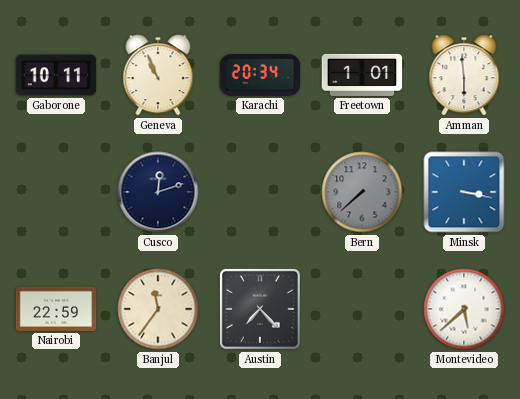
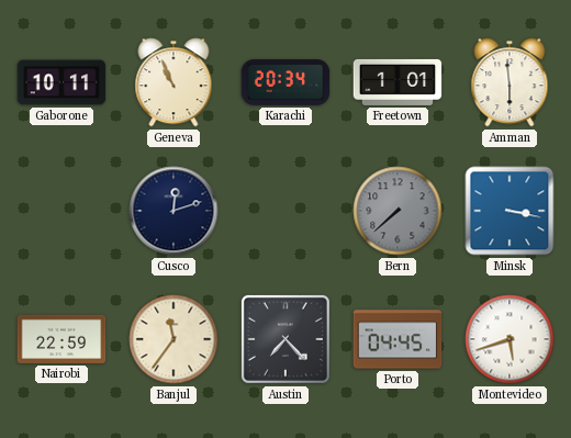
Porto: none -> 04:45 (398, 339)
Montevideo: 5:38 -> 5:42 (510, 339)
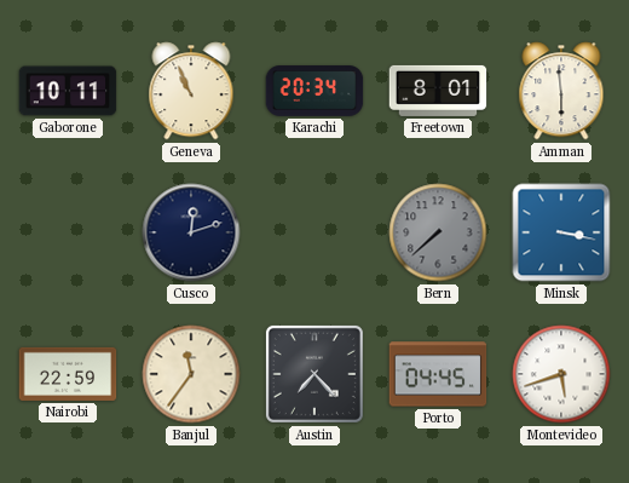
Freetown: 1:01 -> 8:01 (438, 91)
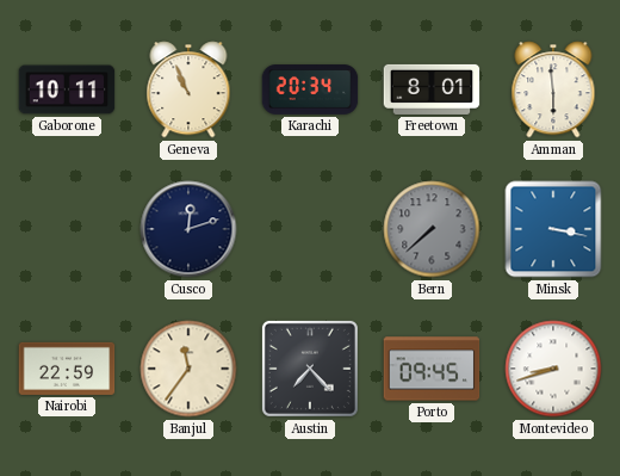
Porto: 04:45 -> 09:45 (432, 369)
Montevideo: 5:42 -> 8:42 (553, 369)
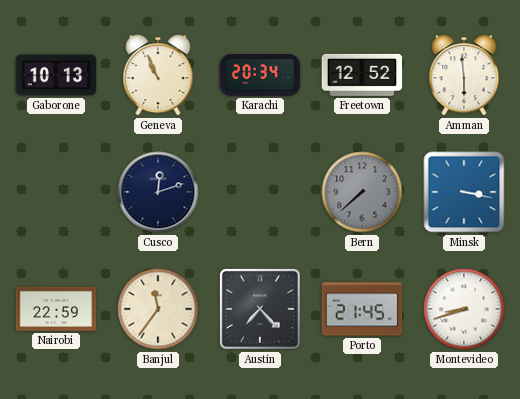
Gaborone: 10:11 -> 10:13 (56, 75)
Freetown: 8:01 -> 12:52 (362, 75)
Porto: 09:45 -> 21:45 (362, 309)
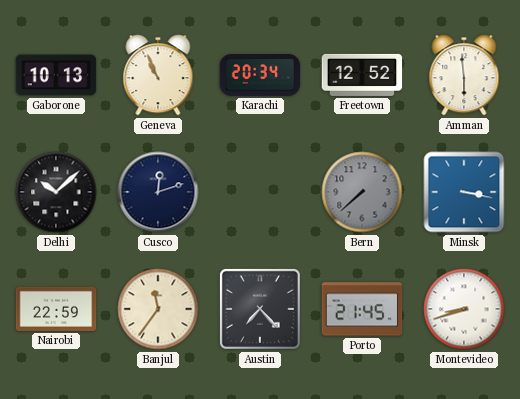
Delhi: none -> 10:08 (56, 192)
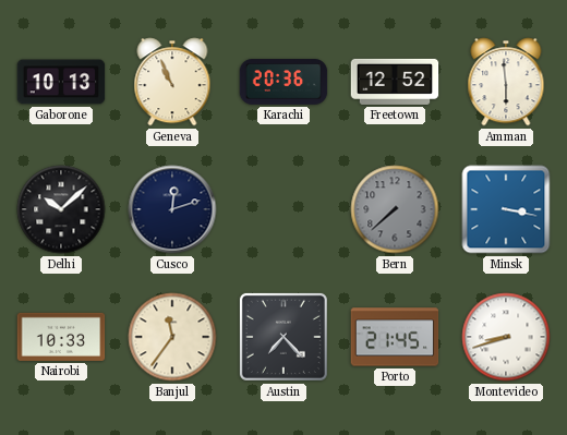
Karachi: 20:34 -> 20:36 (283, 82)
Nairobi: 22:59 -> 10:33 (61, 337)
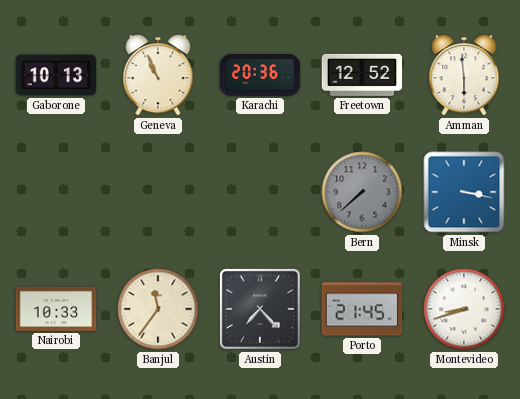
Delhi: 10:08 -> none (61, 209)
Cusco: 12:12 -> none (172, 209)
